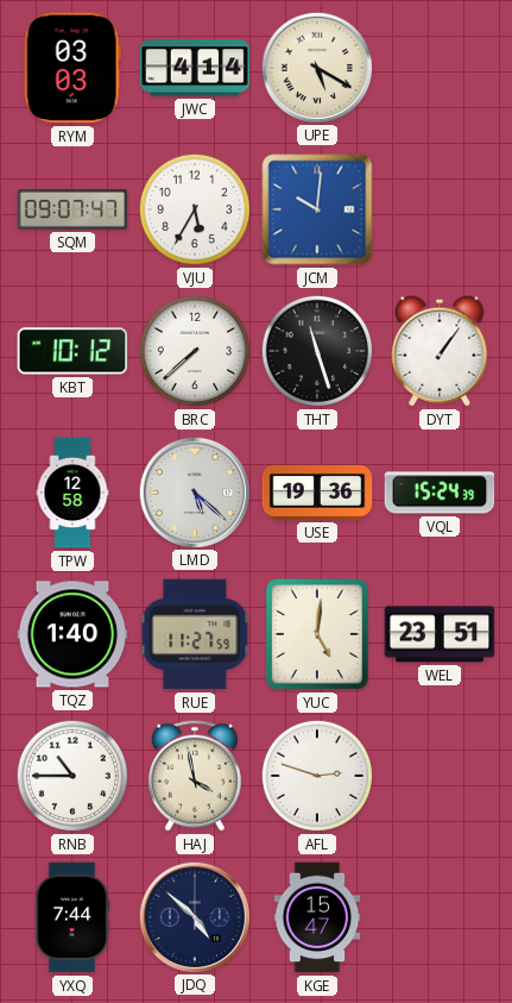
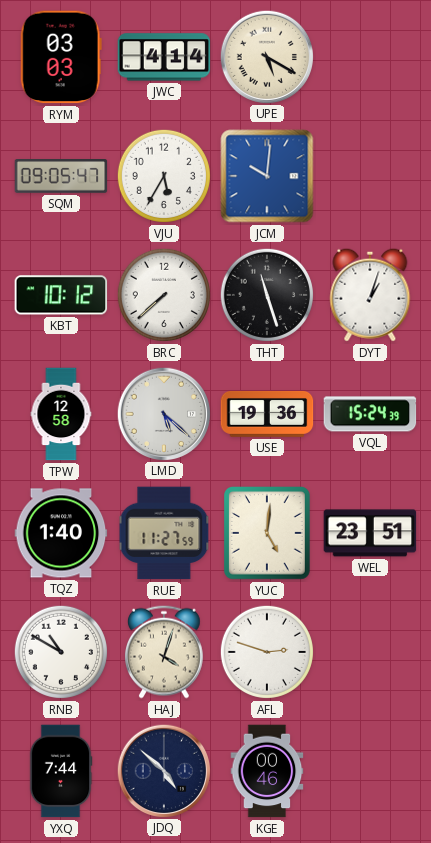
SQM: 09:07 -> 09:05 (61, 176)
DYT: 1:06 -> 1:03 (370, 295)
RNB: 10:45 -> 10:50 (61, 652)
HAJ: 3:58 -> 4:03 (165, 652)
KGE: 15:47 -> 00:46 (267, 771)
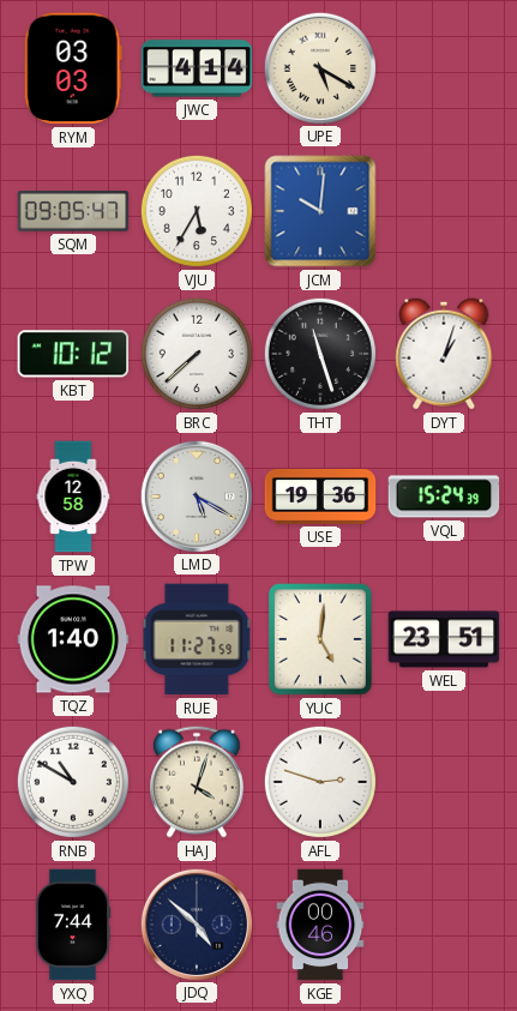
LMD: 5:22 -> 5:20 (196, 495)
